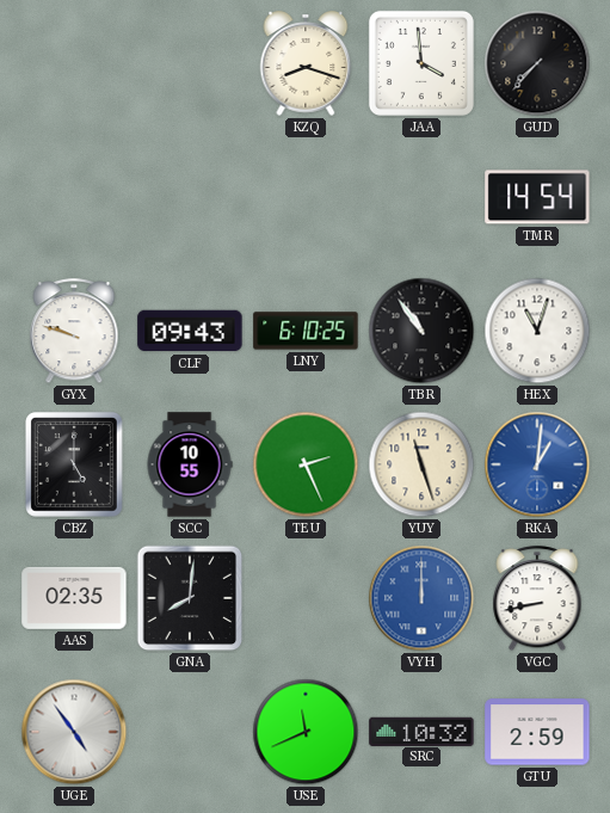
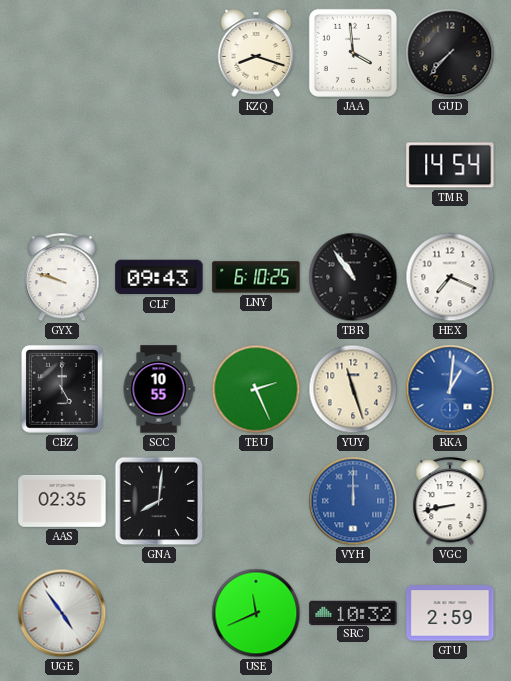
HEX: 11:03 -> 7:19 (450, 277)
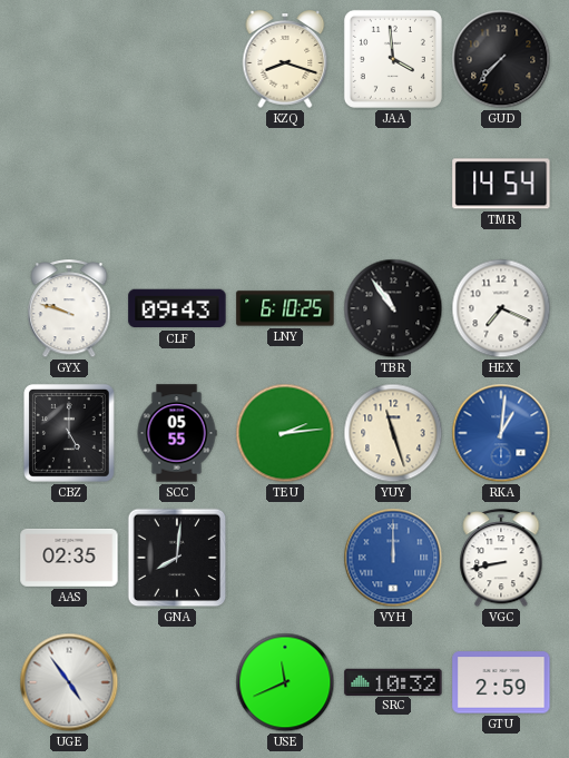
SCC: 10:55 -> 05:55 (177, 433)
TEU: 2:26 -> 2:14 (285, 433)
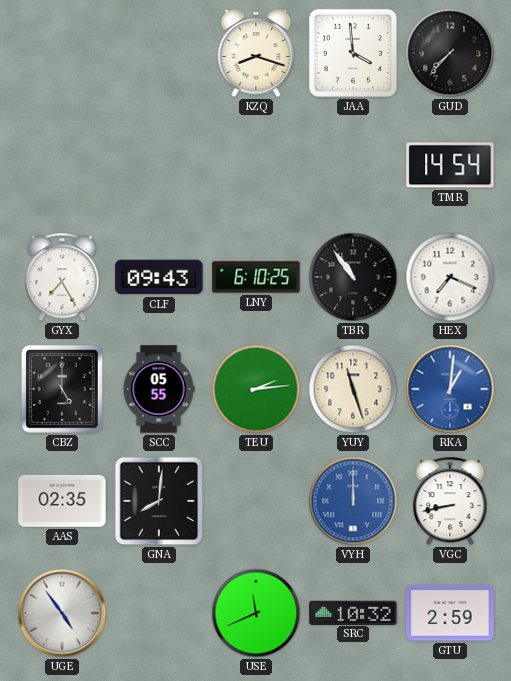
GYX: 9:48 -> 7:25 (62, 278)
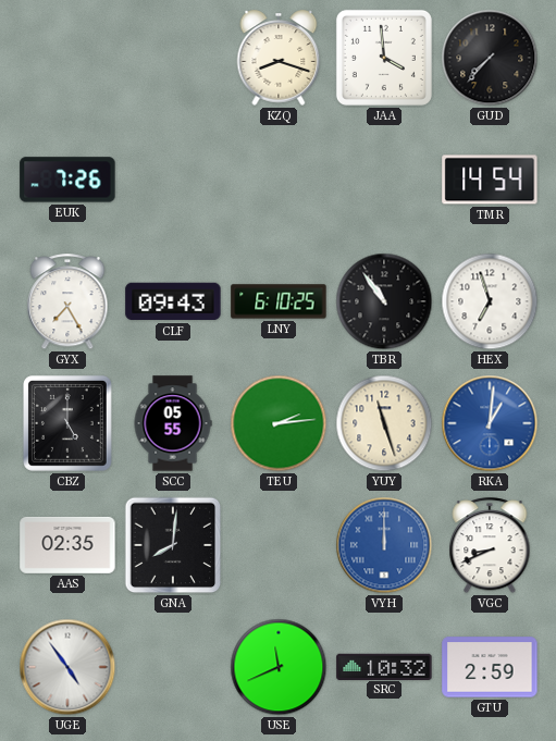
EUK: none -> 7:26 (67, 180)
HEX: 7:19 -> 6:57 (490, 301)
VGC: 8:43 -> 8:41 (490, 546)
